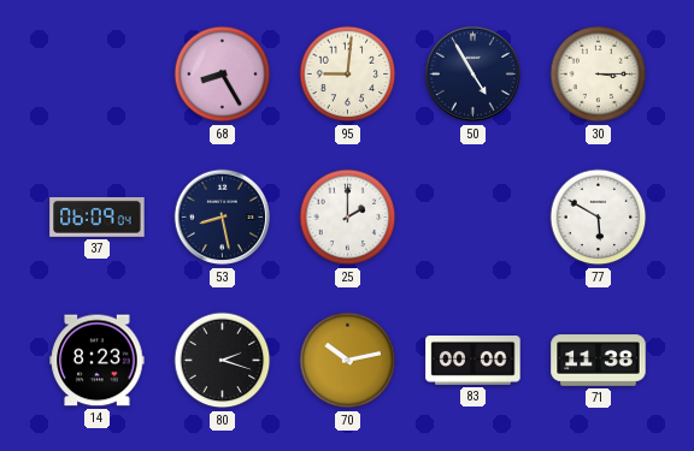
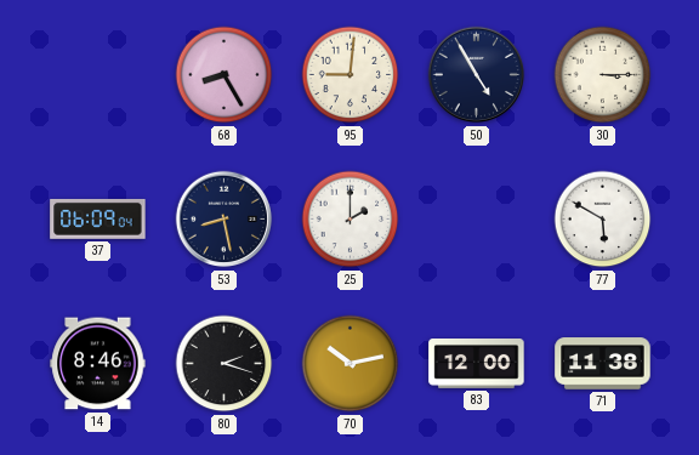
14: 8:23 -> 8:46 (98, 364)
83: 00:00 -> 12:00 (477, 364)
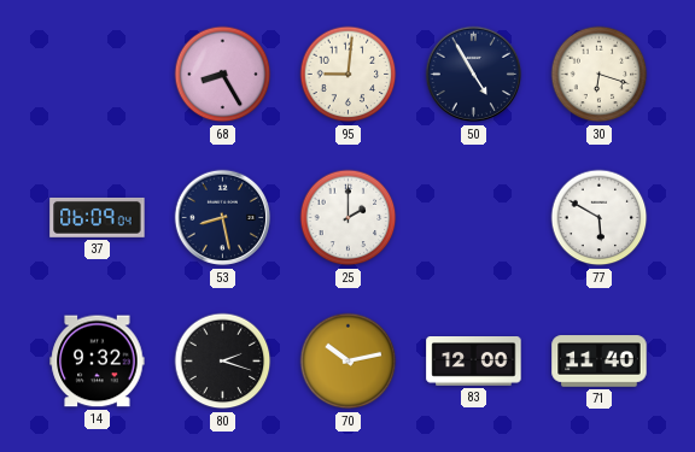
30: 3:15 -> 6:18 (600, 75)
14: 8:46 -> 9:32 (98, 362)
71: 11:38 -> 11:40 (600, 362)
